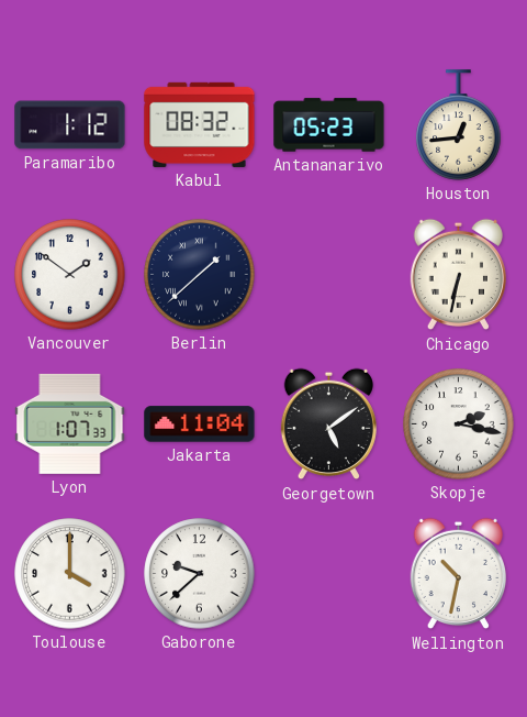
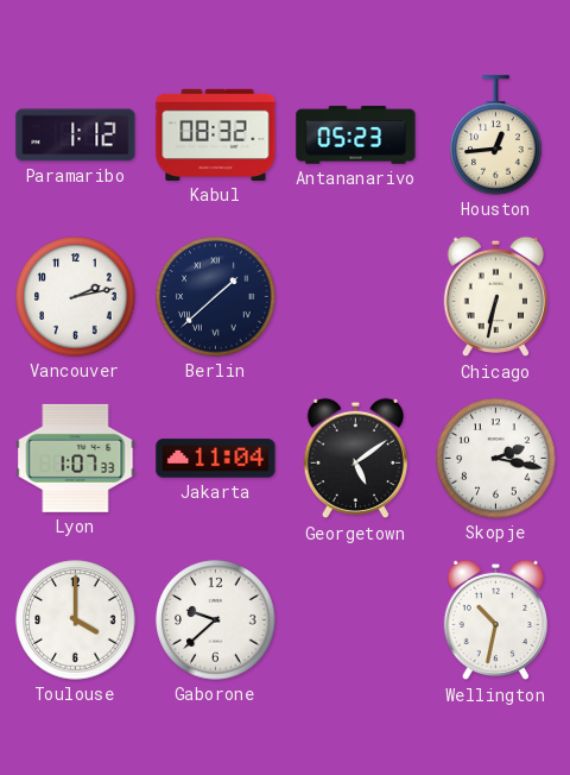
Vancouver: 1:51 -> 2:13 (76, 297)
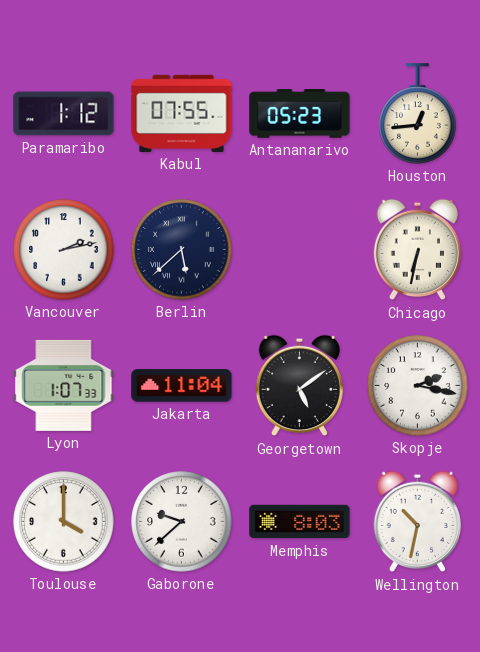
Kabul: 08:32 -> 07:55 (182, 113)
Berlin: 1:38 -> 5:38 (182, 250)
Memphis: none -> 8:03 (300, 522)
